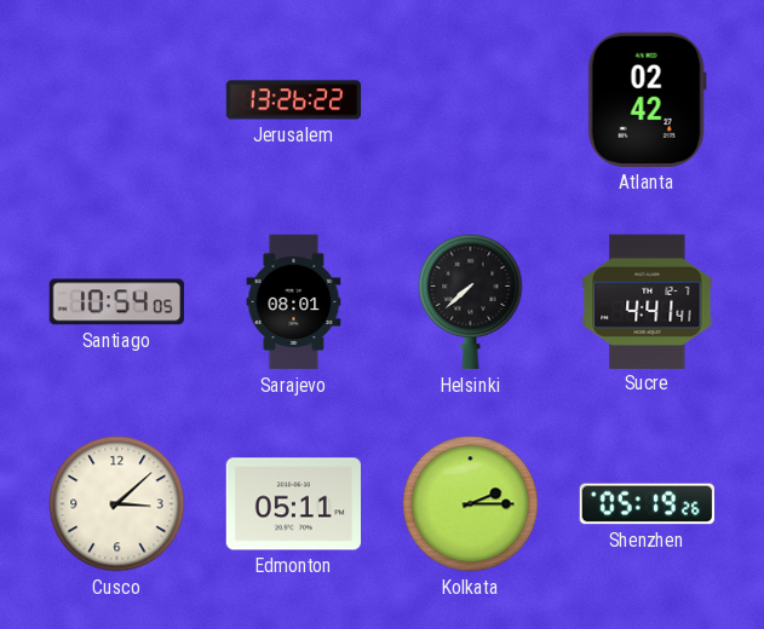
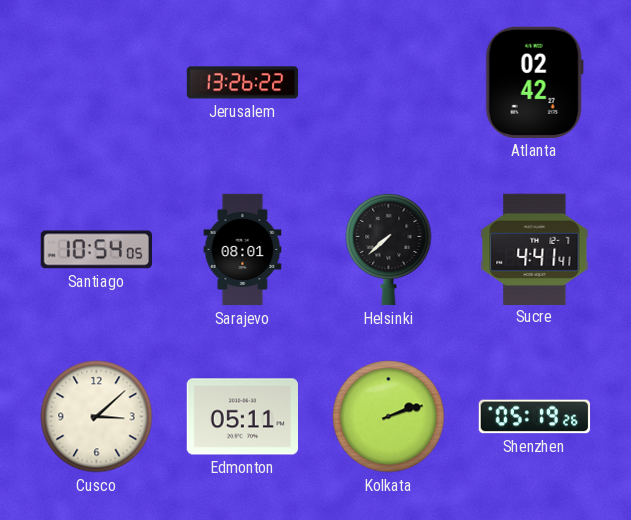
Kolkata: 2:15 -> 2:12 (389, 417)
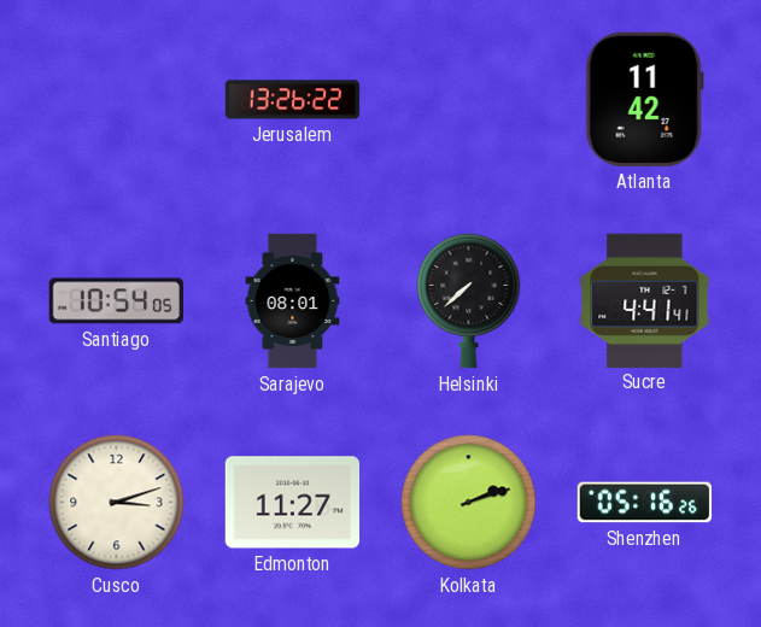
Atlanta: 02:42 -> 11:42 (644, 99)
Cusco: 3:08 -> 3:12 (117, 503)
Edmonton: 05:11 -> 11:27 (293, 503)
Shenzhen: 05:19 -> 05:16 (645, 503)
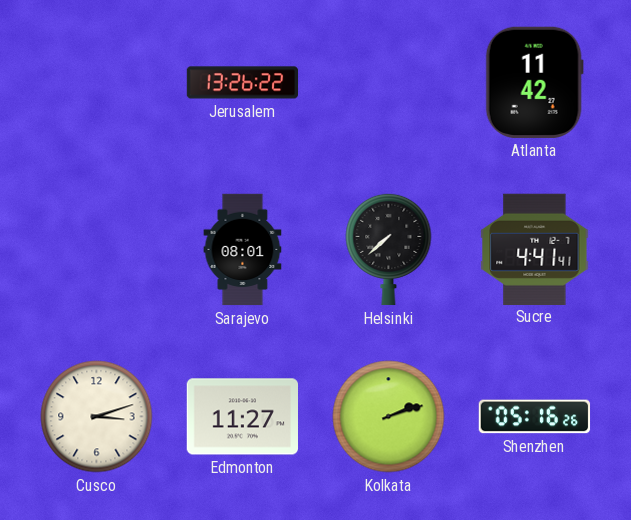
Santiago: 10:54 -> none (116, 301)
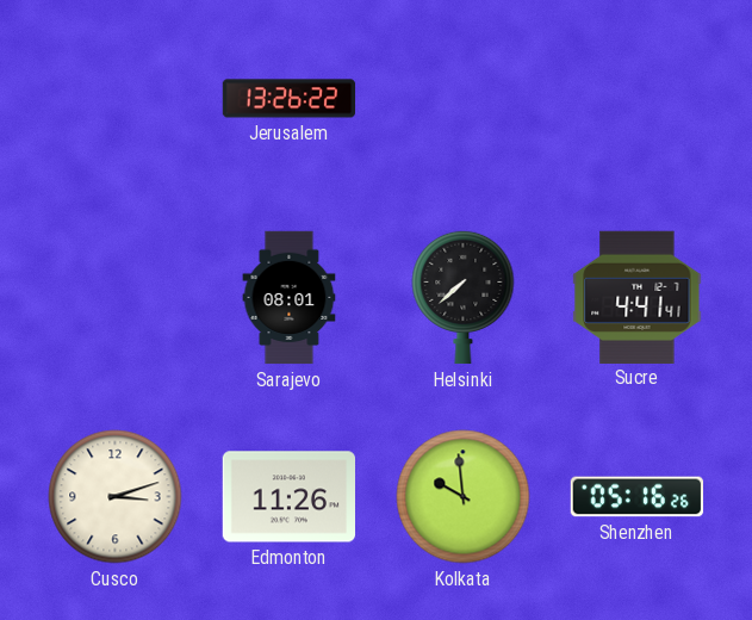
Atlanta: 11:42 -> none (534, 82)
Edmonton: 11:27 -> 11:26 (290, 497)
Kolkata: 2:12 -> 9:59 (464, 497)
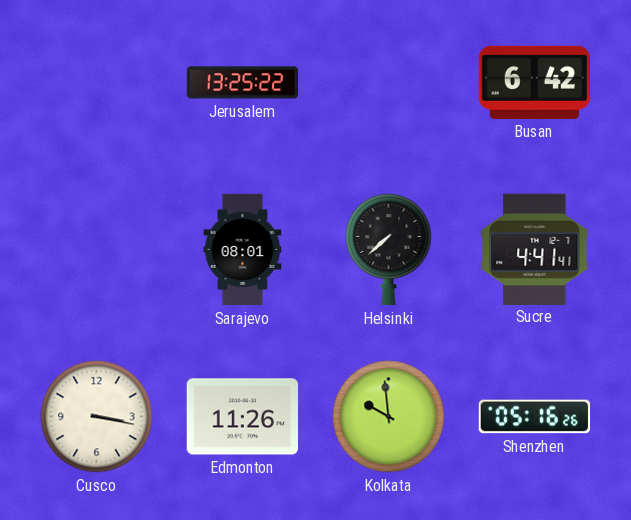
Jerusalem: 13:26 -> 13:25 (243, 83)
Busan: none -> 6:42 (534, 82)
Cusco: 3:12 -> 3:17 (97, 417)
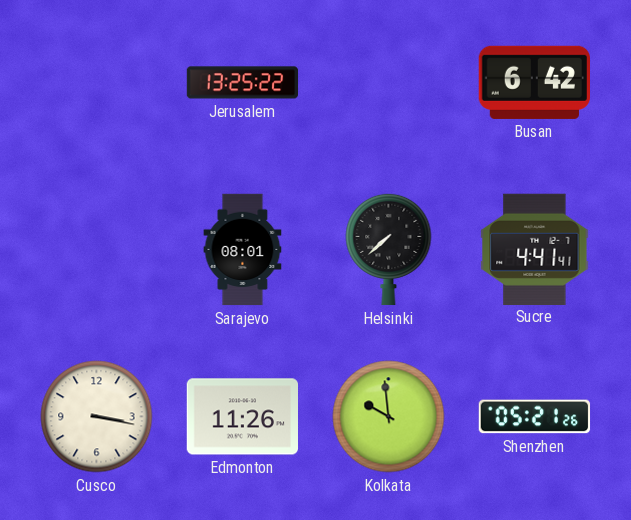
Shenzhen: 05:16 -> 05:21 (535, 417)
